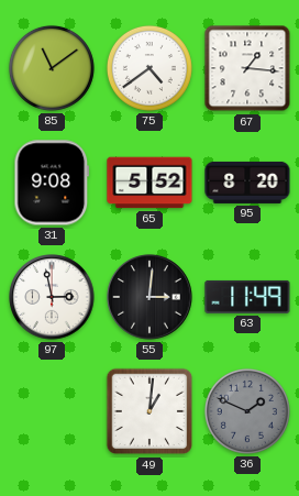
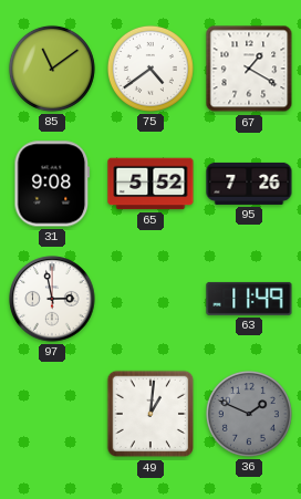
67: 1:16 -> 1:20 (249, 69)
95: 8:20 -> 7:26 (249, 184)
55: 3:01 -> none (149, 297)
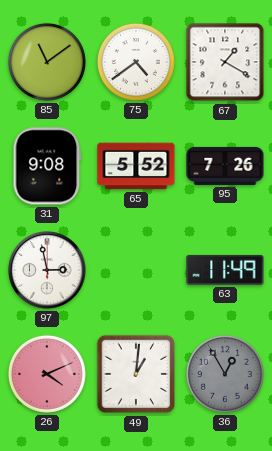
26: none -> 4:11 (47, 374)
36: 1:49 -> 12:55 (225, 374)
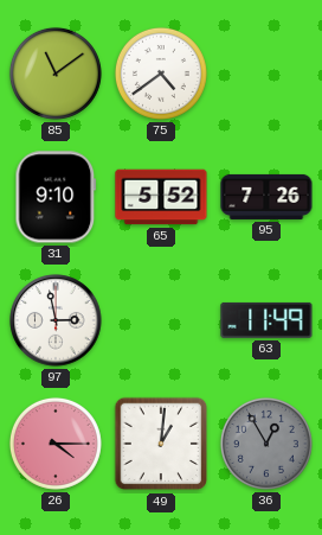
67: 1:20 -> none (225, 62)
31: 9:08 -> 9:10 (56, 197)
26: 4:11 -> 4:15 (56, 444)
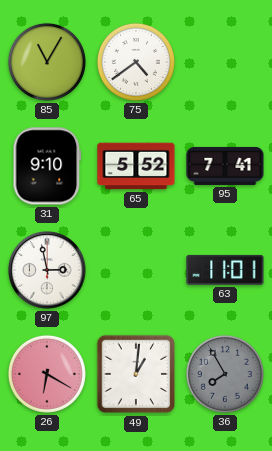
85: 11:09 -> 11:05 (47, 62)
95: 7:26 -> 7:41 (225, 166)
63: 11:49 -> 11:01 (225, 270)
26: 4:15 -> 6:20 (47, 374)
36: 12:55 -> 7:55 (225, 374)
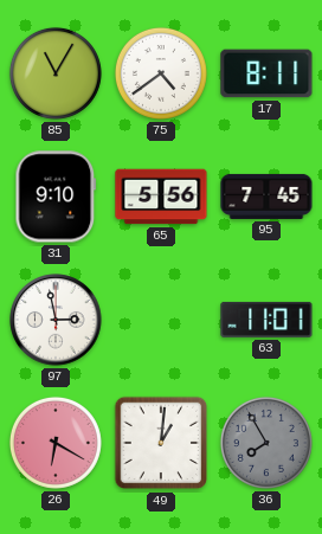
17: none -> 8:11 (266, 73)
65: 5:52 -> 5:56 (161, 197)
95: 7:41 -> 7:45 (266, 197)
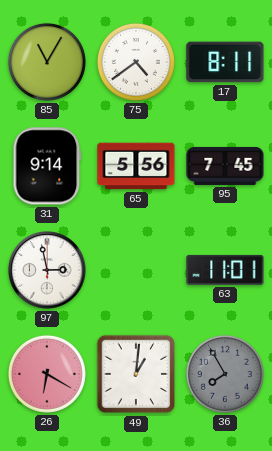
31: 9:10 -> 9:14 (47, 166)
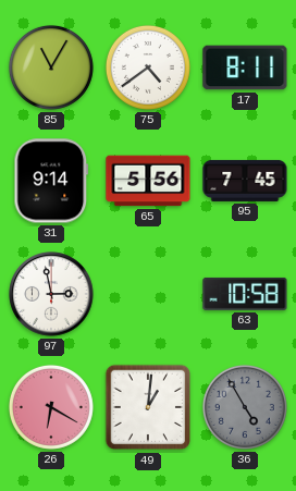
63: 11:01 -> 10:58 (245, 294)
36: 7:55 -> 4:55 (245, 407)
